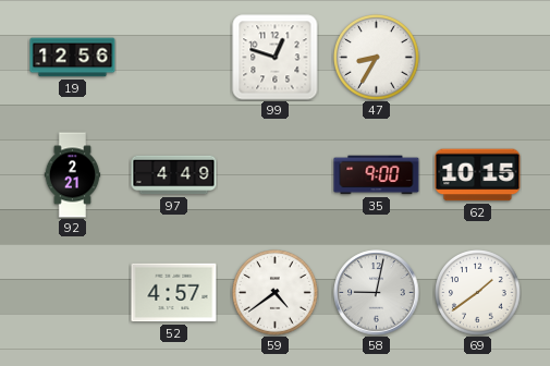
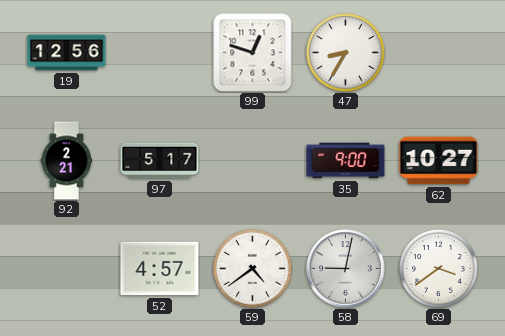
97: 4:49 -> 5:17 (160, 161)
62: 10:15 -> 10:27 (439, 161)
69: 1:39 -> 3:39 (439, 269)
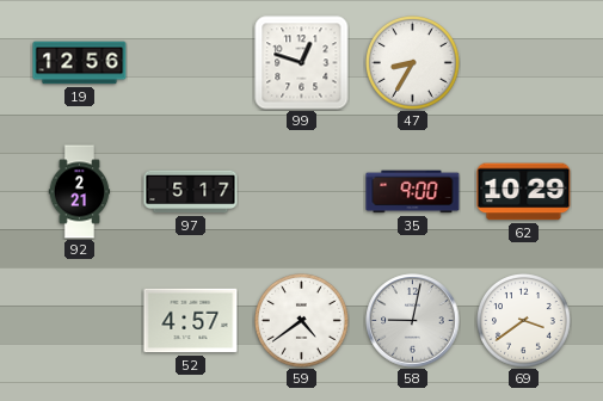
62: 10:27 -> 10:29 (524, 192)
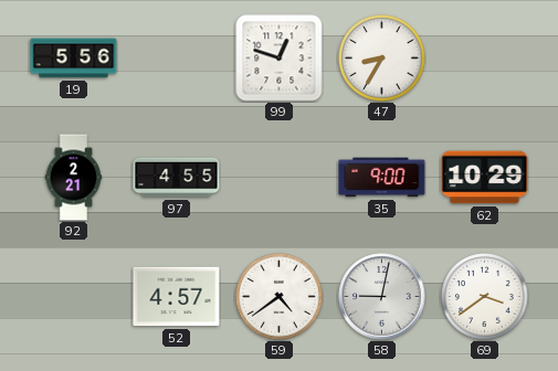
19: 12:56 -> 5:56 (74, 59)
97: 5:17 -> 4:55 (177, 178)
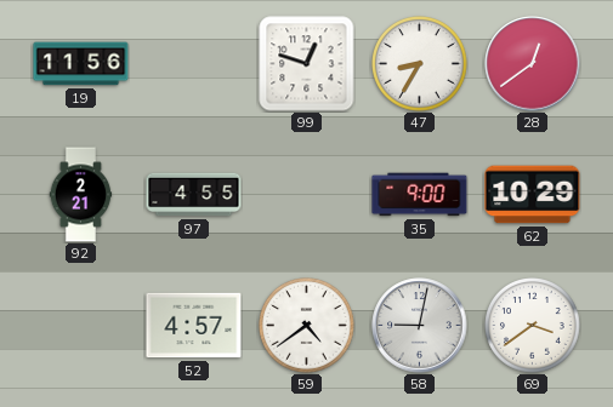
19: 5:56 -> 11:56 (81, 64)
28: none -> 12:39 (533, 64)
